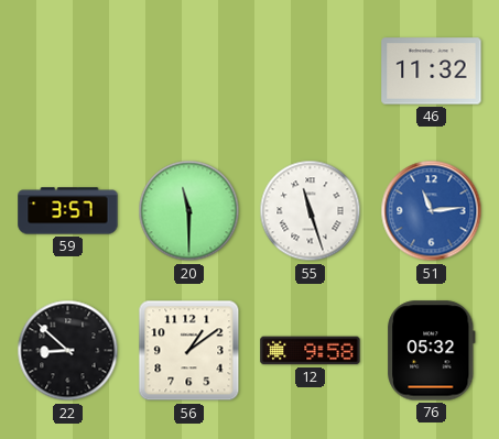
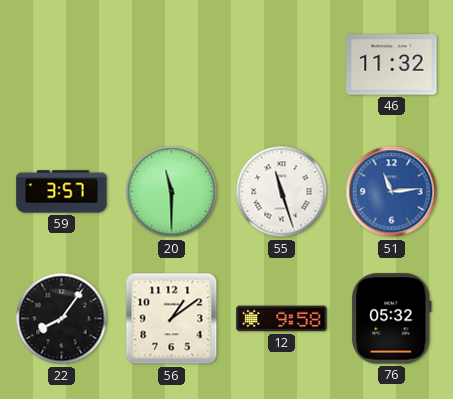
22: 8:52 -> 8:06 (62, 319)
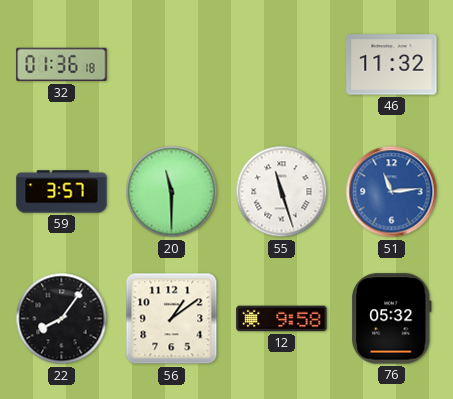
32: none -> 01:36 (62, 65)
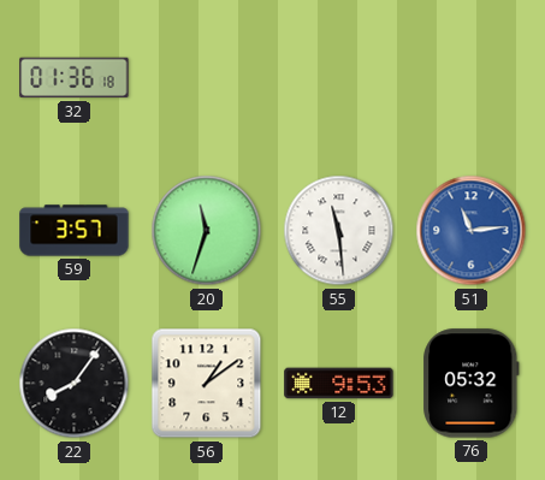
46: 11:32 -> none (392, 65)
20: 11:30 -> 11:33 (207, 231)
55: 11:27 -> 11:29 (339, 231)
12: 9:58 -> 9:53 (339, 384)
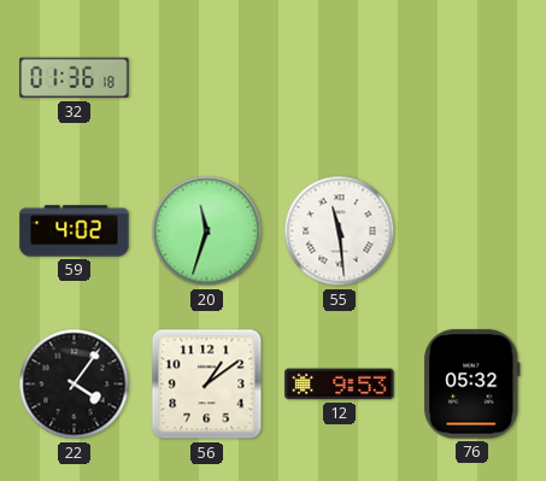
59: 3:57 -> 4:02 (75, 231)
51: 11:14 -> none (472, 231)
22: 8:06 -> 4:06 (75, 385)
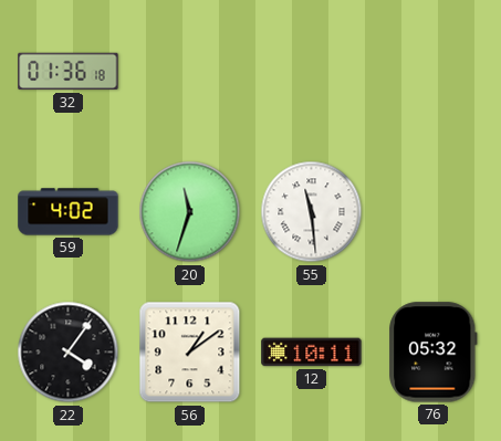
12: 9:53 -> 10:11 (312, 353)
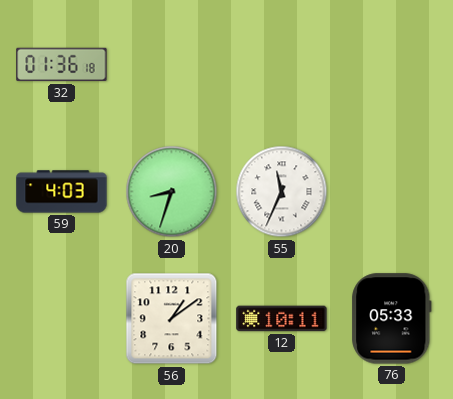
59: 4:02 -> 4:03 (62, 192)
20: 11:33 -> 8:33 (172, 192)
55: 11:29 -> 11:34 (282, 192)
22: 4:06 -> none (69, 353)
76: 05:32 -> 05:33 (392, 319)
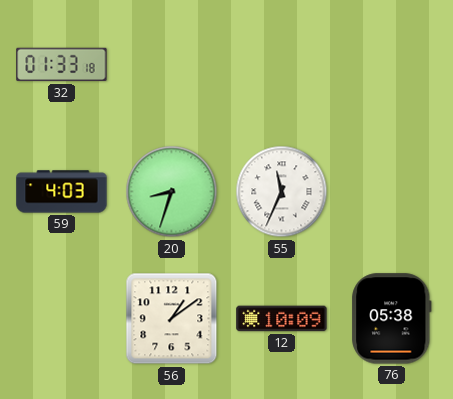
32: 01:36 -> 01:33 (62, 65)
12: 10:11 -> 10:09 (282, 319)
76: 05:33 -> 05:38 (392, 319)
